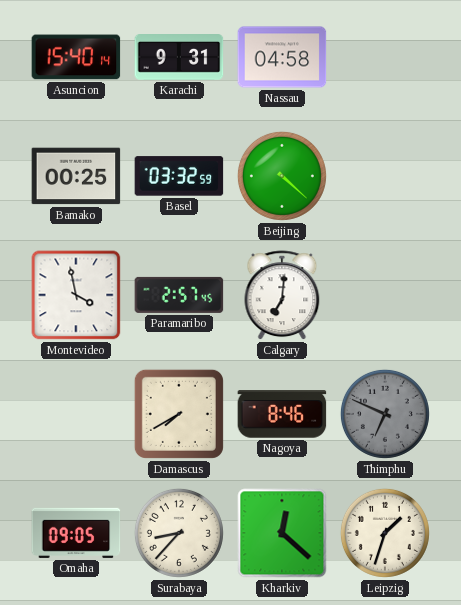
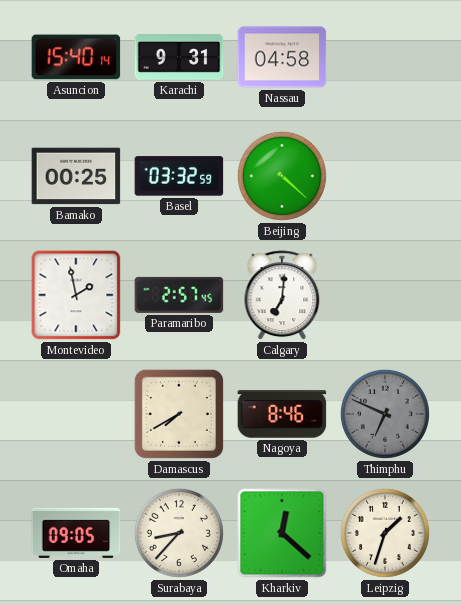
Montevideo: 3:58 -> 1:58 (76, 295)
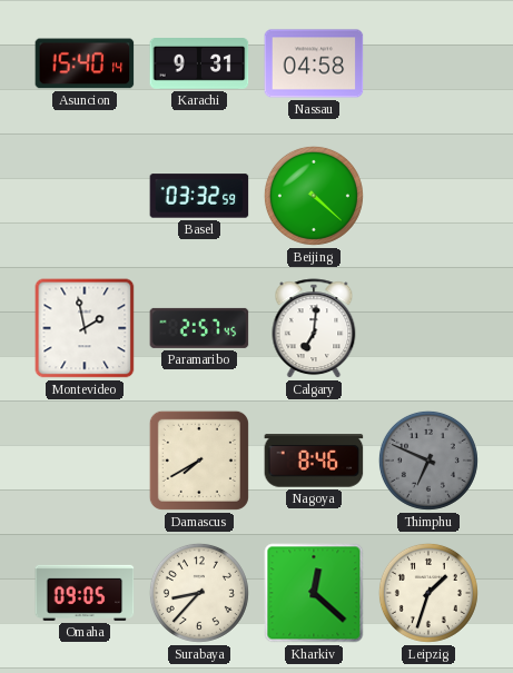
Bamako: 00:25 -> none (76, 176)
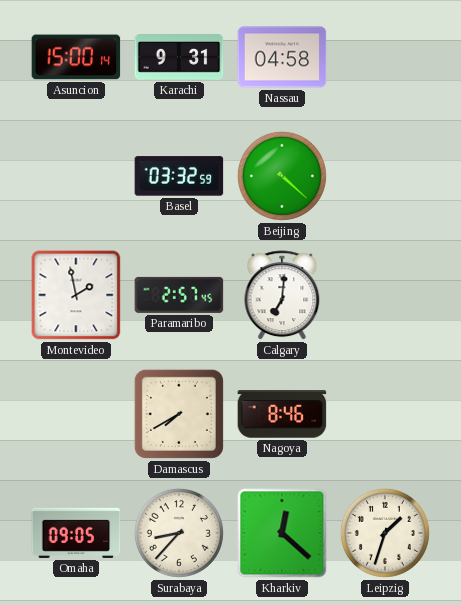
Asuncion: 15:40 -> 15:00 (76, 57)
Thimphu: 6:49 -> none (428, 461)
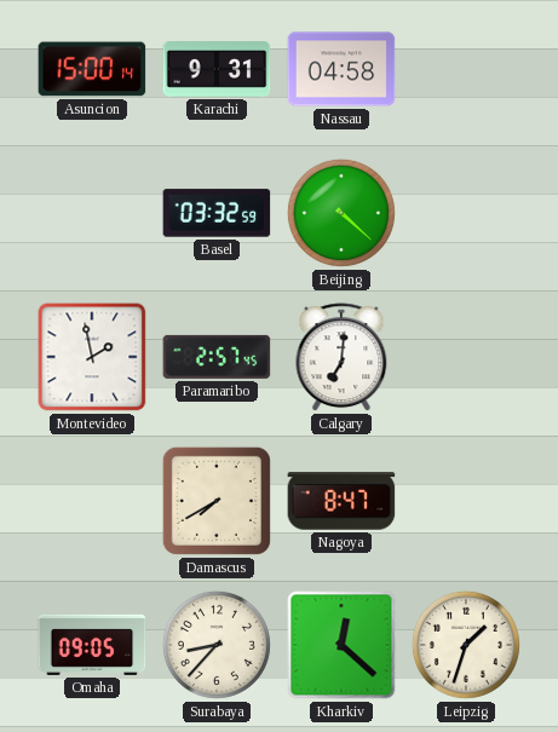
Nagoya: 8:46 -> 8:47 (341, 501)
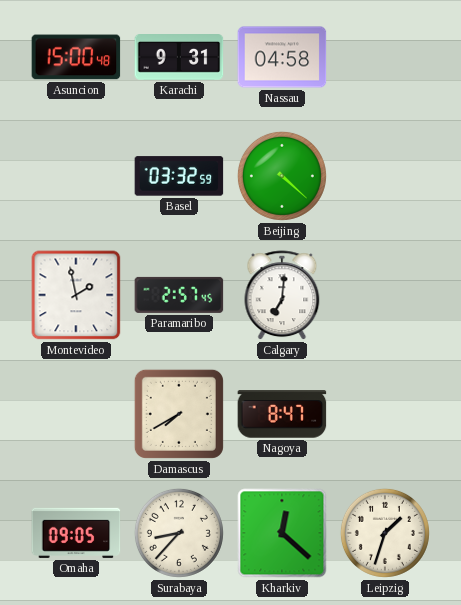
Asuncion: 15:00:14 -> 15:00:48 (76, 57)
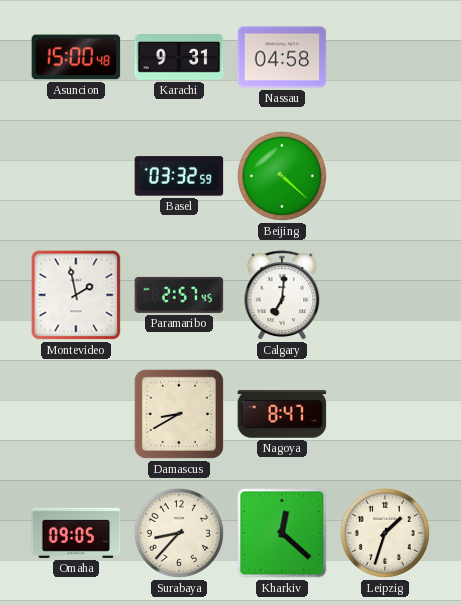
Damascus: 7:40 -> 8:40 (179, 414)
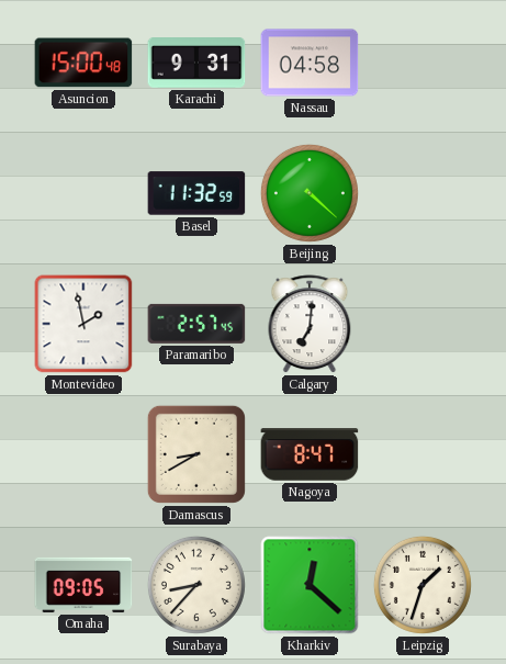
Basel: 03:32 -> 11:32 (196, 193)
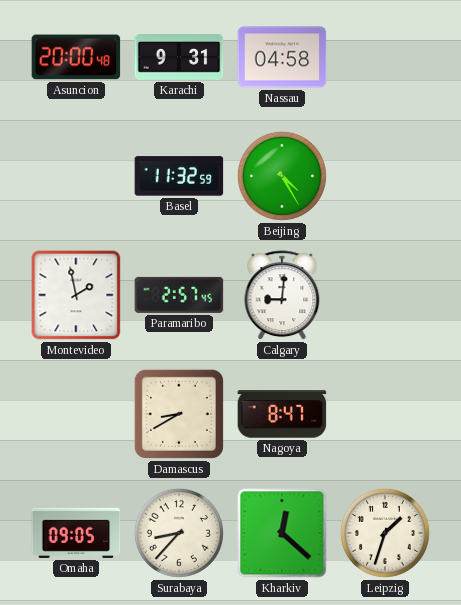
Asuncion: 15:00 -> 20:00 (76, 57)
Beijing: 4:22 -> 4:25 (282, 176)
Calgary: 7:01 -> 9:01 (282, 296)
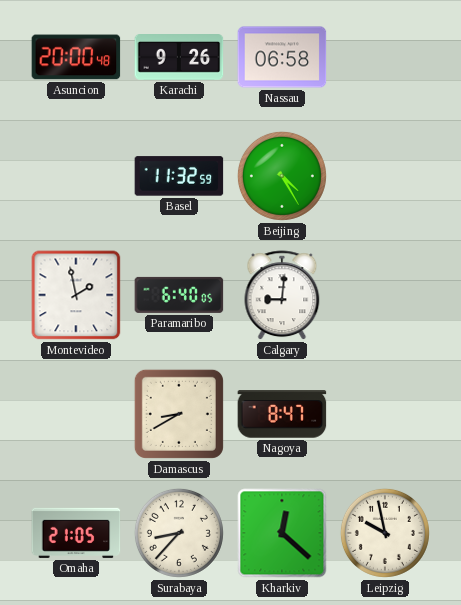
Karachi: 9:31 -> 9:26 (179, 58)
Nassau: 04:58 -> 06:58 (282, 57)
Paramaribo: 2:57 -> 6:40 (179, 295)
Omaha: 09:05 -> 21:05 (76, 533)
Leipzig: 1:33 -> 9:58 (385, 533)
